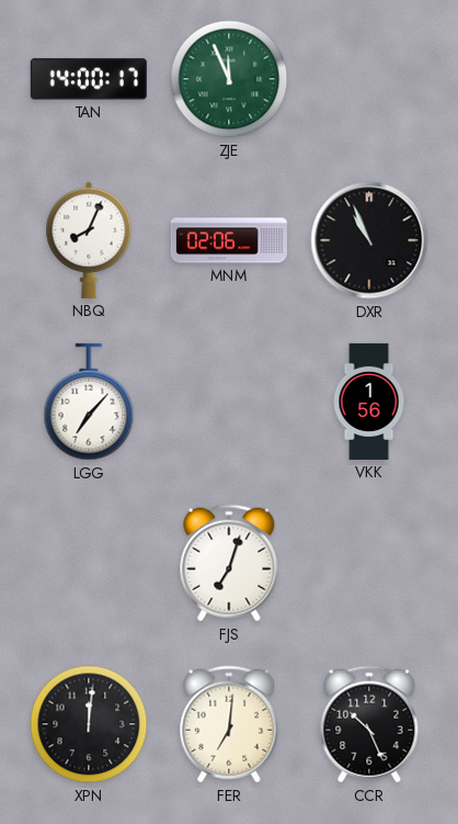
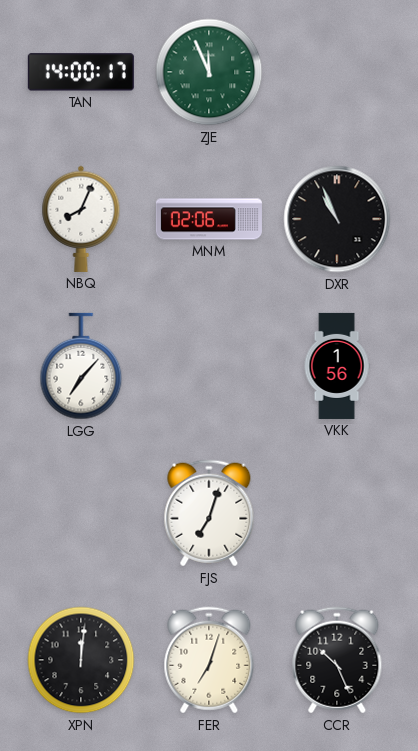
FER: 7:01 -> 7:03 (209, 660)
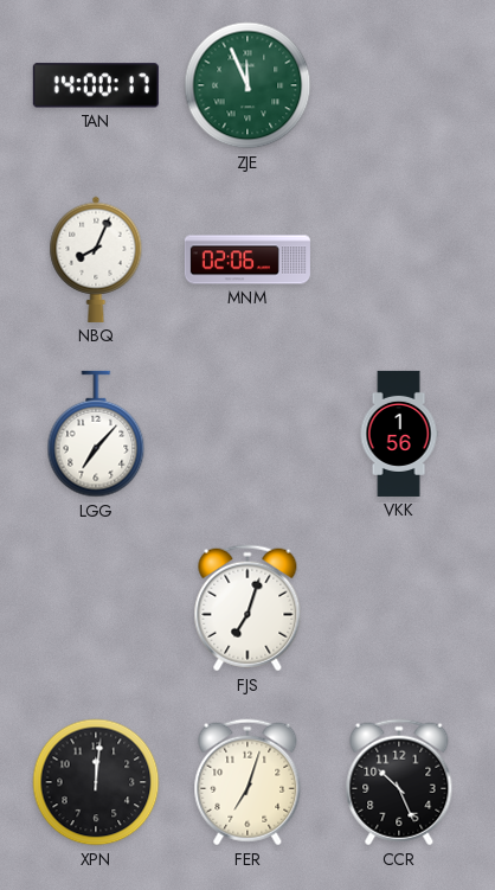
DXR: 10:56 -> none (337, 219)
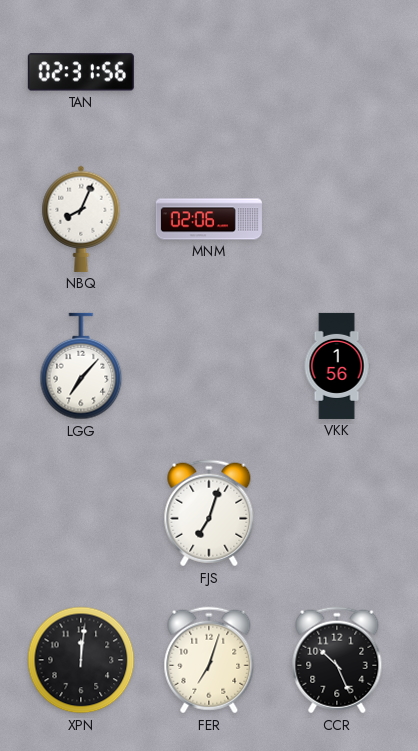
TAN: 14:00 -> 02:31 (81, 72)
ZJE: 11:56 -> none (247, 85)
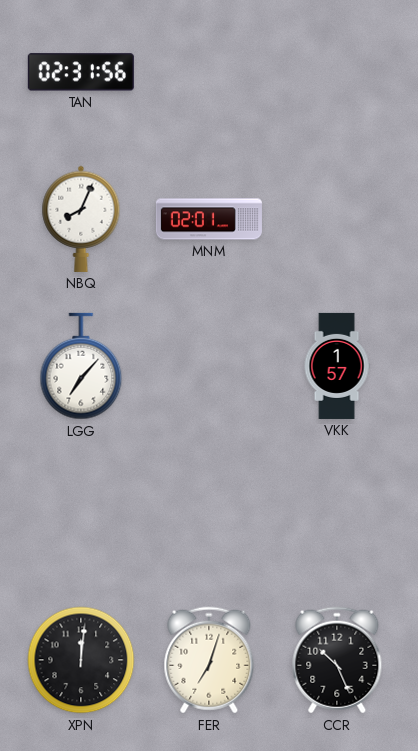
MNM: 02:06 -> 02:01 (209, 219)
VKK: 1:56 -> 1:57 (337, 366)
FJS: 7:03 -> none (209, 513)
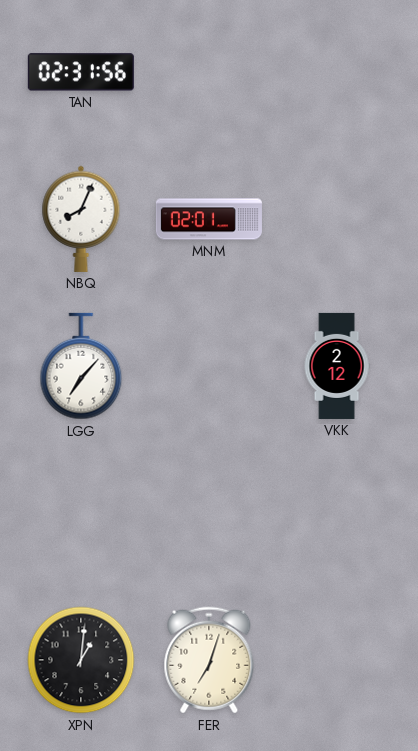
VKK: 1:57 -> 2:12 (337, 366)
XPN: 12:01 -> 1:01 (81, 660)
CCR: 10:26 -> none (337, 660)
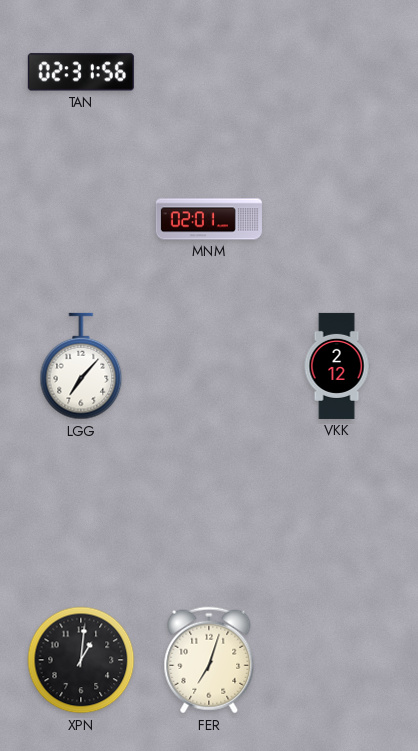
NBQ: 8:04 -> none (81, 219)
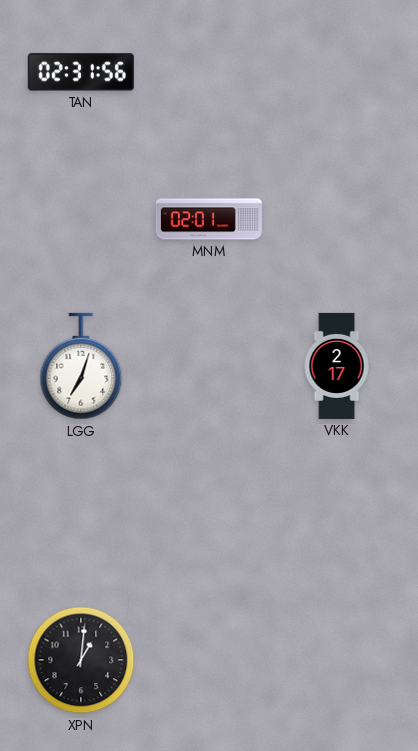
LGG: 7:07 -> 7:03 (81, 366)
VKK: 2:12 -> 2:17 (337, 366)
FER: 7:03 -> none (209, 660)
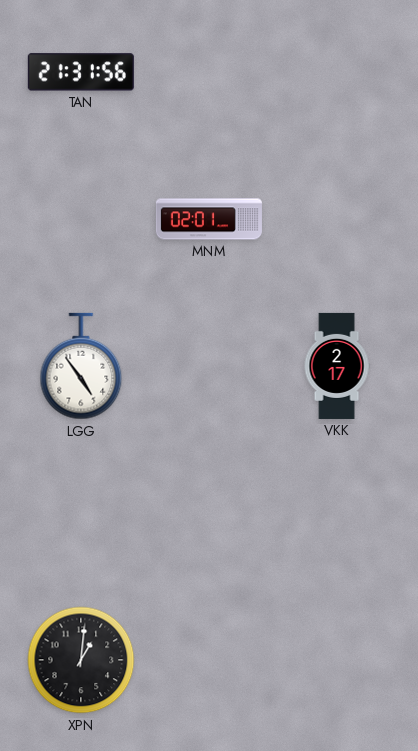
TAN: 02:31 -> 21:31 (81, 72)
LGG: 7:03 -> 4:54 (81, 366)
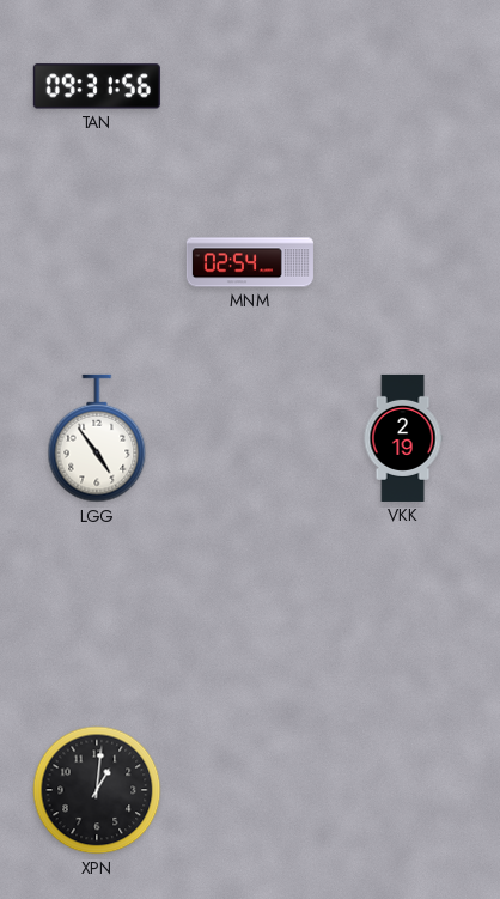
TAN: 21:31 -> 09:31 (97, 86)
MNM: 02:01 -> 02:54 (250, 262)
VKK: 2:17 -> 2:19 (403, 438)
